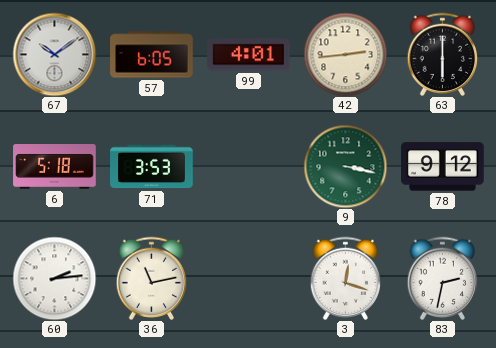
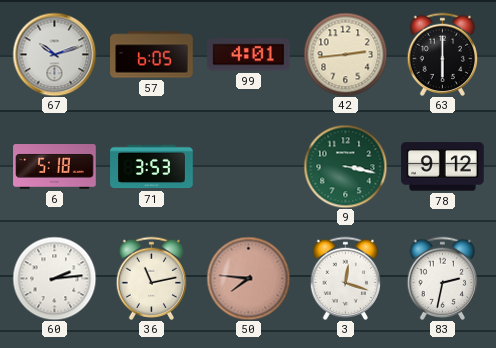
67: 10:09 -> 10:12 (54, 54)
50: none -> 7:46 (248, 278)
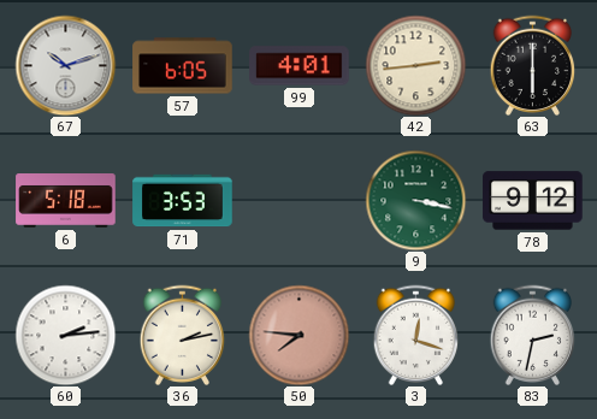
36: 11:13 -> 2:13 (183, 335)
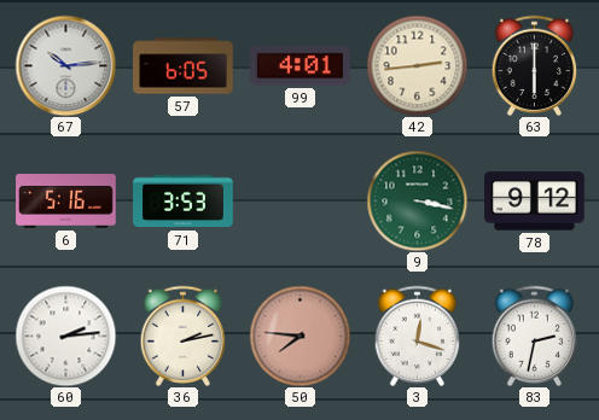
67: 10:12 -> 10:14 (65, 65)
6: 5:18 -> 5:16 (66, 202)
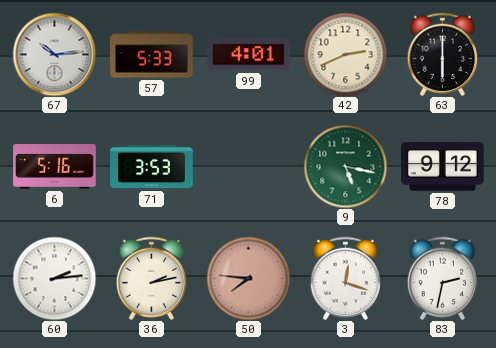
57: 6:05 -> 5:33 (152, 55)
42: 2:44 -> 2:41 (345, 54)
9: 3:17 -> 5:17 (345, 166)
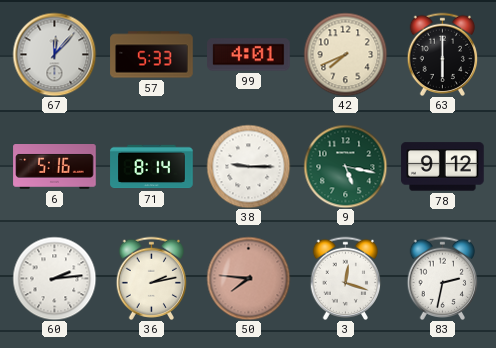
67: 10:14 -> 12:07 (54, 54)
42: 2:41 -> 7:41 (345, 54)
71: 3:53 -> 8:14 (152, 167)
38: none -> 9:15 (248, 166)
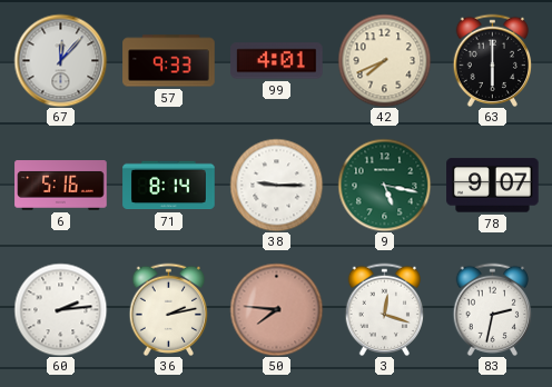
57: 5:33 -> 9:33 (169, 61)
78: 9:12 -> 9:07 (493, 186)
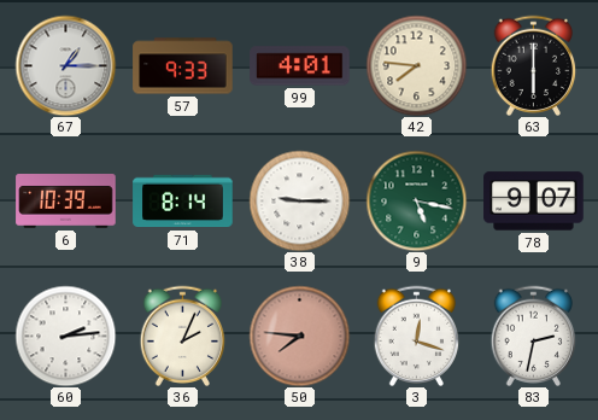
67: 12:07 -> 1:15 (65, 65)
42: 7:41 -> 7:46 (416, 65)
6: 5:16 -> 10:39 (66, 202)
36: 2:13 -> 2:04 (183, 336)
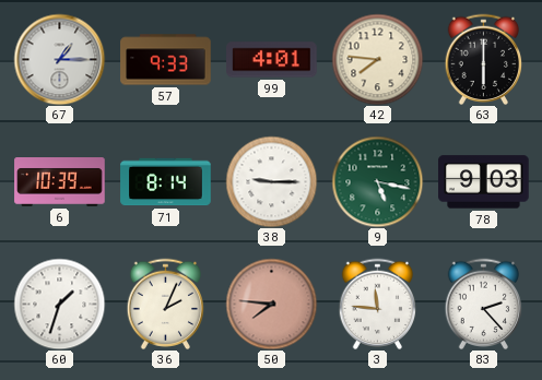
78: 9:07 -> 9:03 (484, 182)
60: 2:14 -> 1:33 (59, 304)
3: 12:18 -> 11:46 (378, 304)
83: 2:32 -> 2:23 (484, 304)
